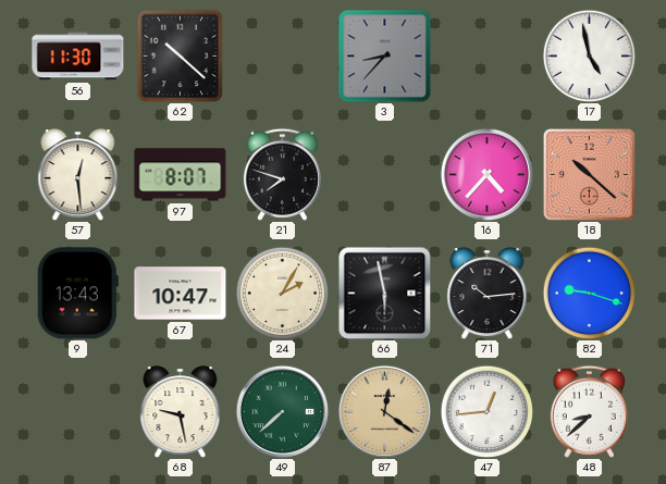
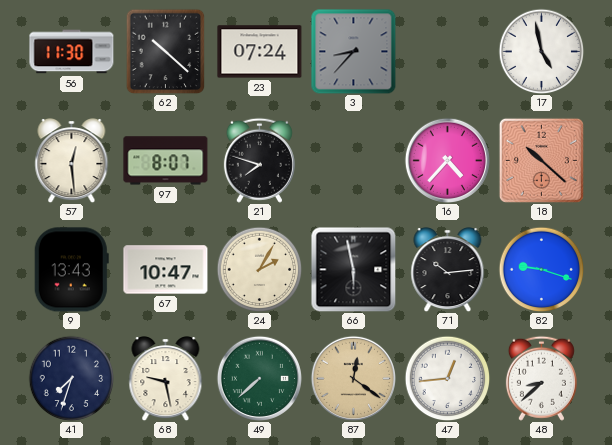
23: none -> 07:24 (260, 52)
41: none -> 7:33 (71, 378)
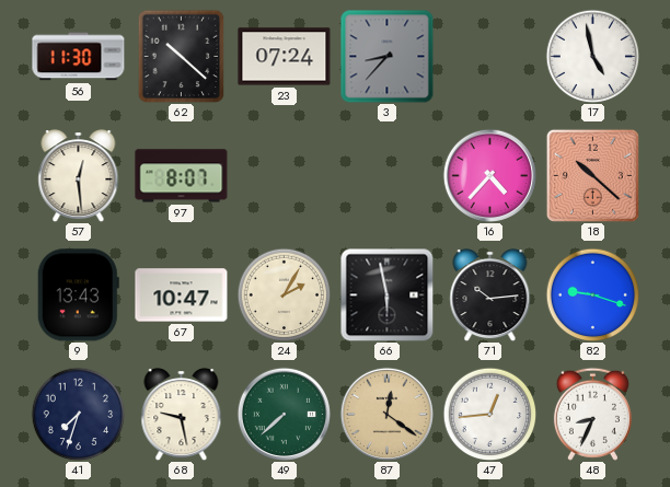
21: 7:48 -> none (259, 160)
48: 8:38 -> 8:34 (592, 414)
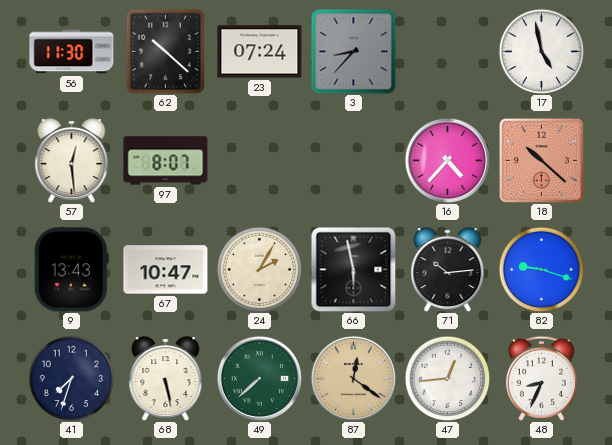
68: 9:28 -> 5:28 (166, 379)
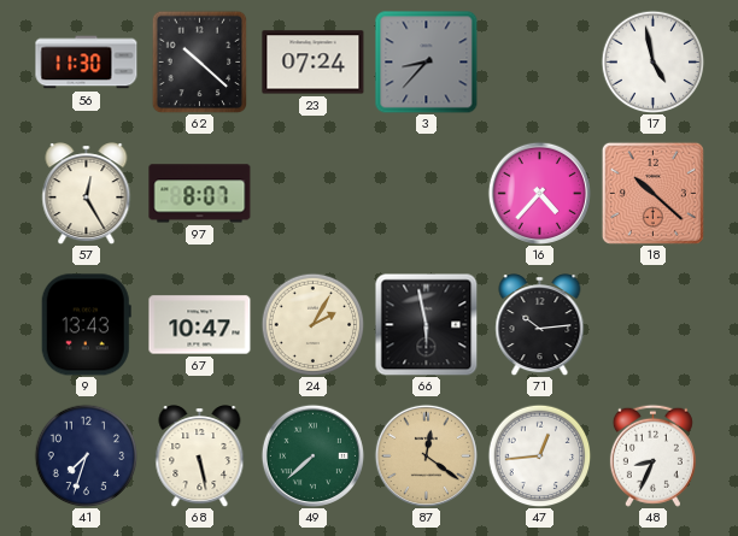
57: 12:29 -> 12:25 (87, 194)
82: 9:18 -> none (541, 269)
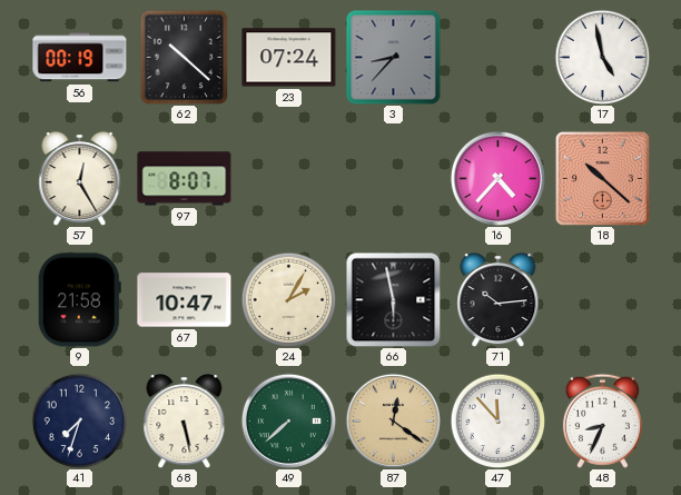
56: 11:30 -> 00:19 (80, 58)
9: 13:43 -> 21:58 (79, 300)
47: 12:44 -> 11:53 (497, 420)
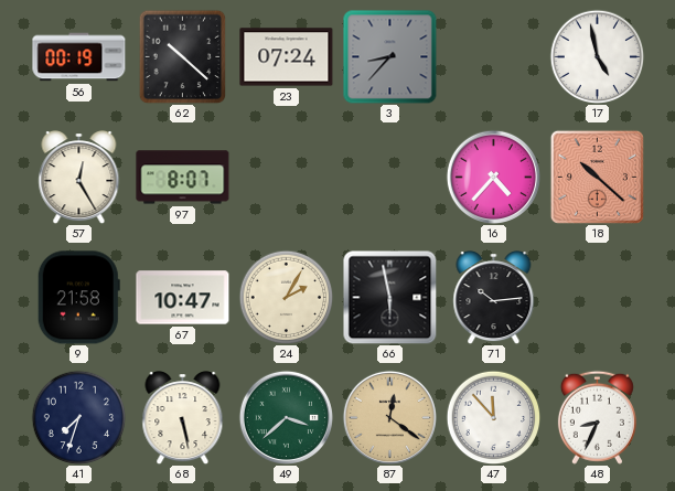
49: 7:38 -> 3:38 (286, 417)
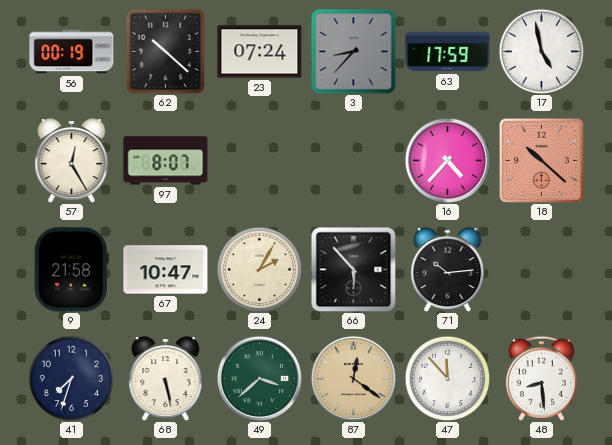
63: none -> 17:59 (448, 52)
66: 5:58 -> 5:53 (353, 269)
48: 8:34 -> 8:29 (541, 378)
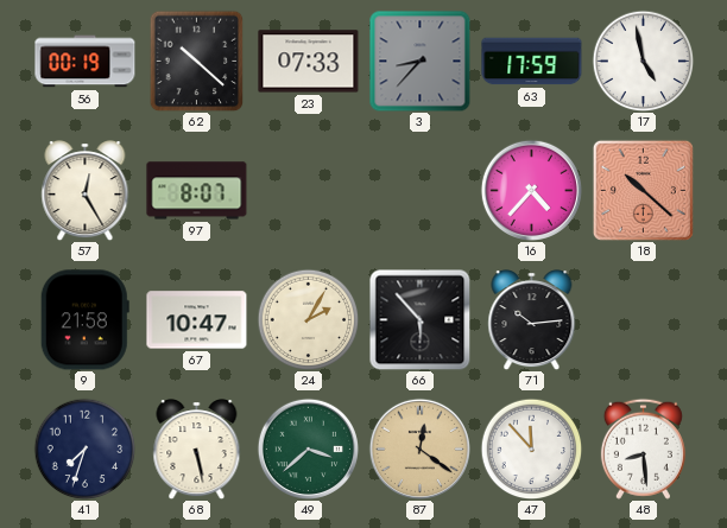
23: 07:24 -> 07:33 (309, 62)
